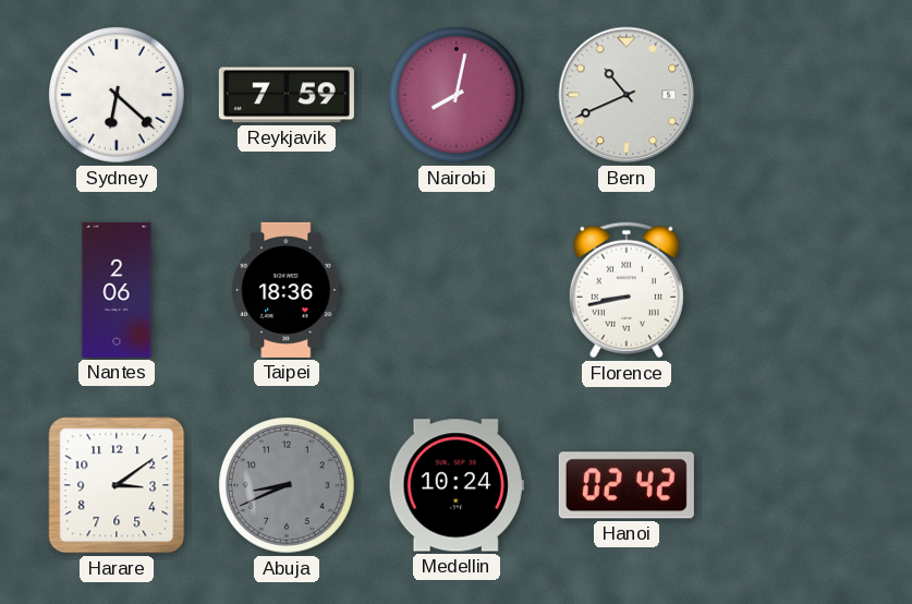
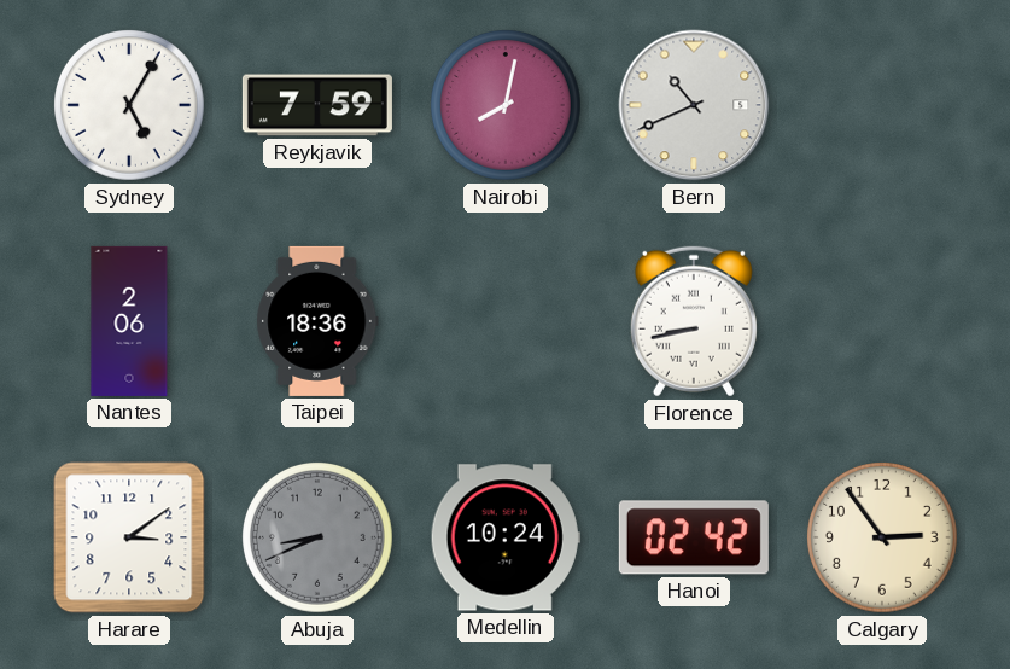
Sydney: 6:22 -> 5:05 (130, 106)
Calgary: none -> 2:54 (883, 539)
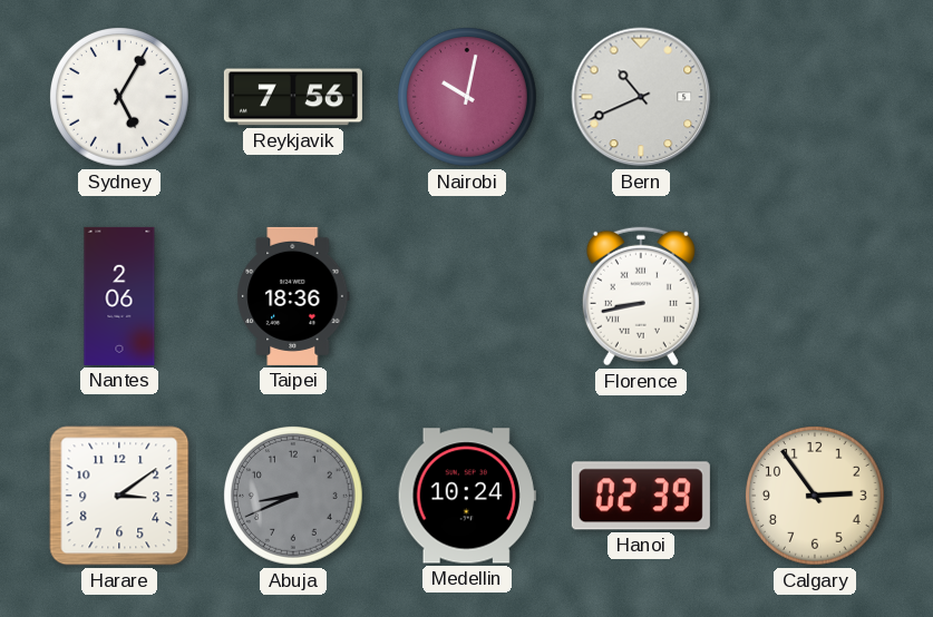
Reykjavik: 7:59 -> 7:56 (293, 97)
Nairobi: 8:02 -> 10:02 (468, 98)
Hanoi: 02:42 -> 02:39 (641, 496)
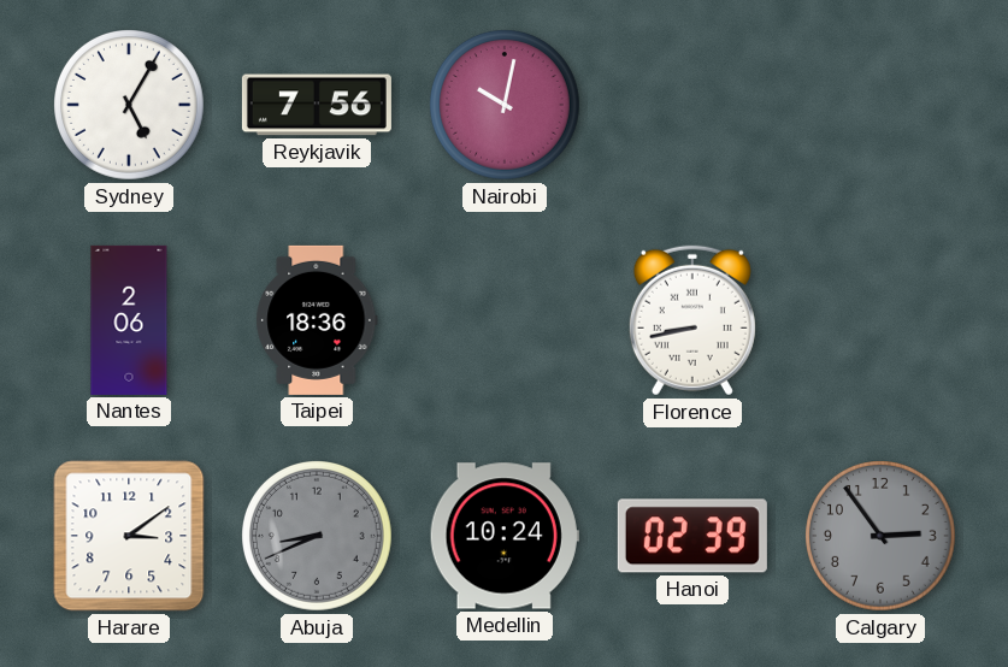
Bern: 10:41 -> none (641, 97)
Calgary dial: cream -> grey (882, 537)
